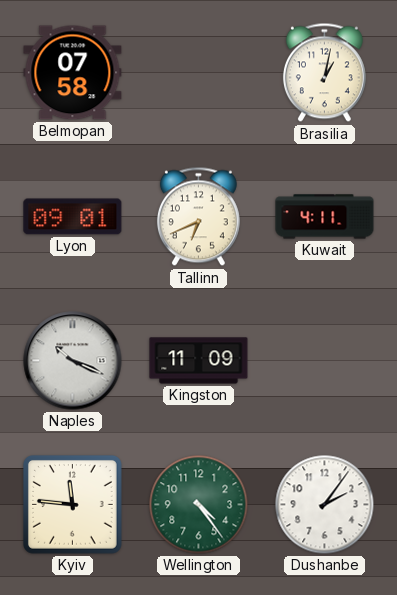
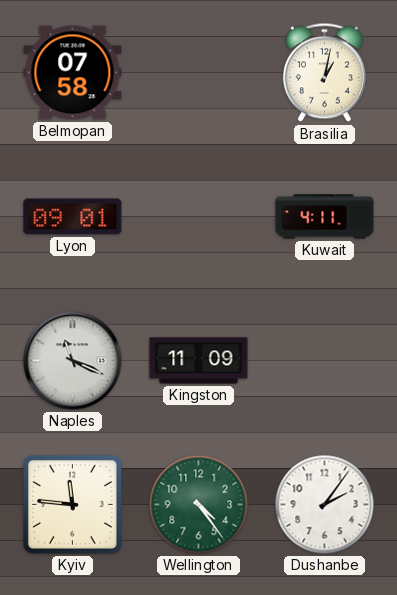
Tallinn: 6:41 -> none (198, 217)
Naples: 10:19 -> 11:19 (73, 361)
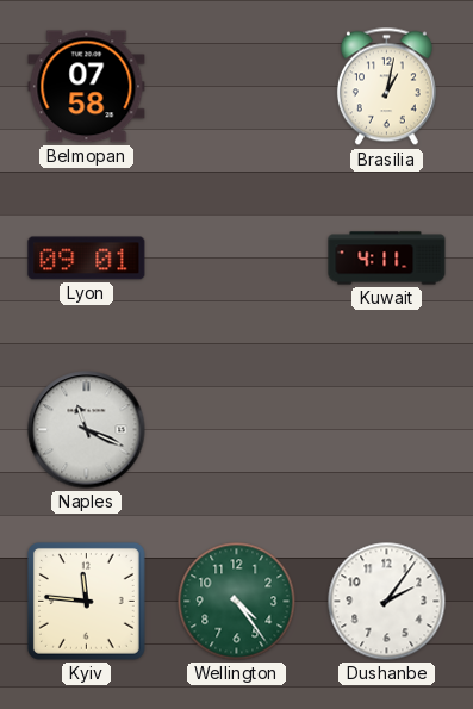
Kingston: 11:09 -> none (199, 361)
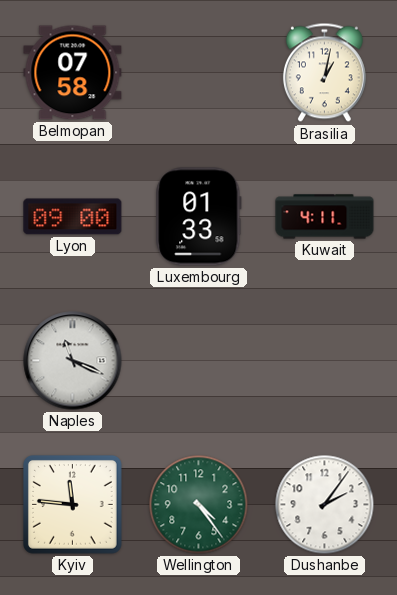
Lyon: 09:01 -> 09:00 (73, 217)
Luxembourg: none -> 01:33 (199, 217)
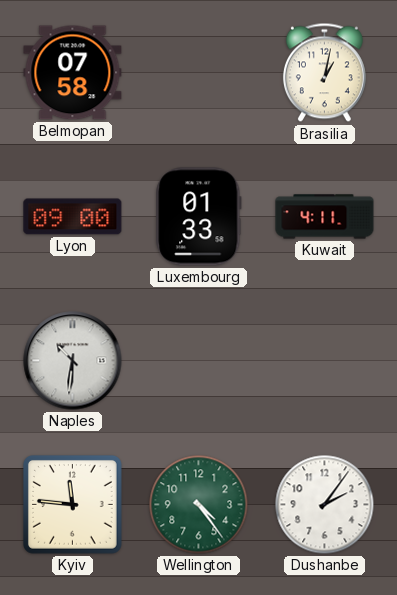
Naples: 11:19 -> 10:31 (73, 361)
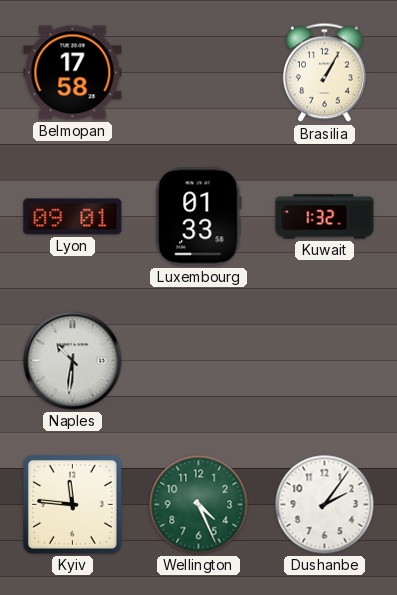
Belmopan: 07:58 -> 17:58 (73, 73)
Brasilia: 1:02 -> 1:05 (324, 73)
Lyon: 09:00 -> 09:01 (73, 217)
Kuwait: 4:11 -> 1:32 (325, 217)
Wellington: 4:24 -> 4:26 (199, 505)
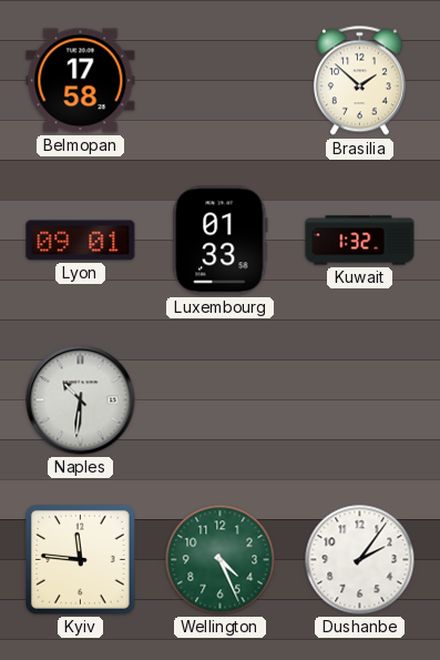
Brasilia: 1:05 -> 1:52 (359, 81)
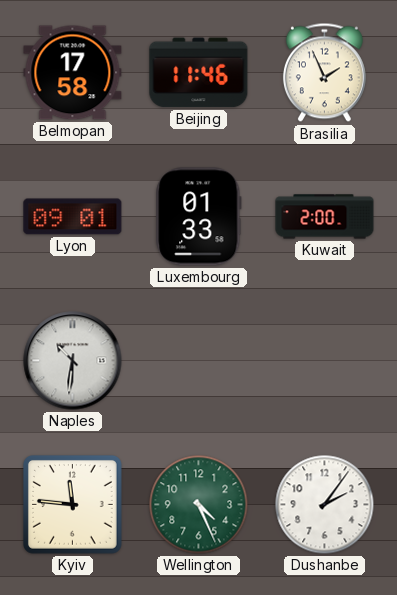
Beijing: none -> 11:46 (199, 73)
Brasilia: 1:52 -> 1:56 (324, 73)
Kuwait: 1:32 -> 2:00 (325, 217)
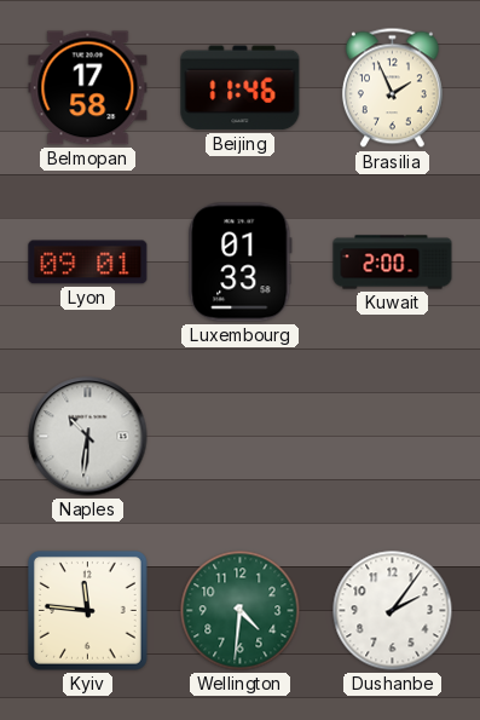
Wellington: 4:26 -> 4:31 (241, 611)
